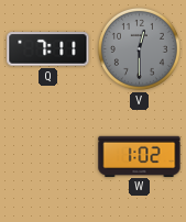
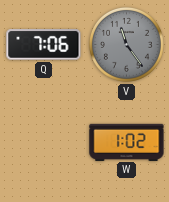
Q: 7:11 -> 7:06 (44, 45)
V: 12:30 -> 11:24 (126, 44)
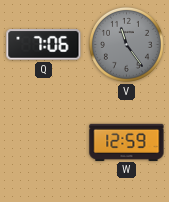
W: 1:02 -> 12:59 (127, 142)
